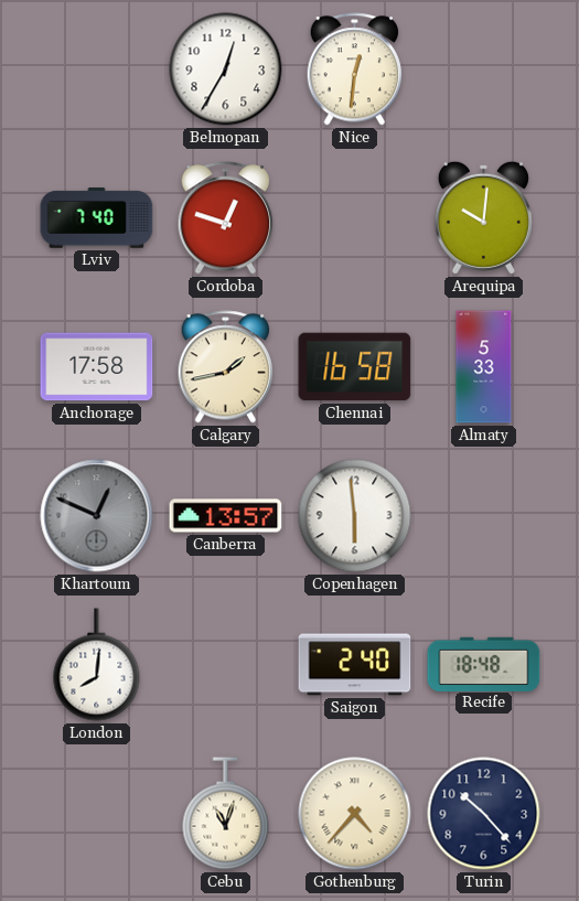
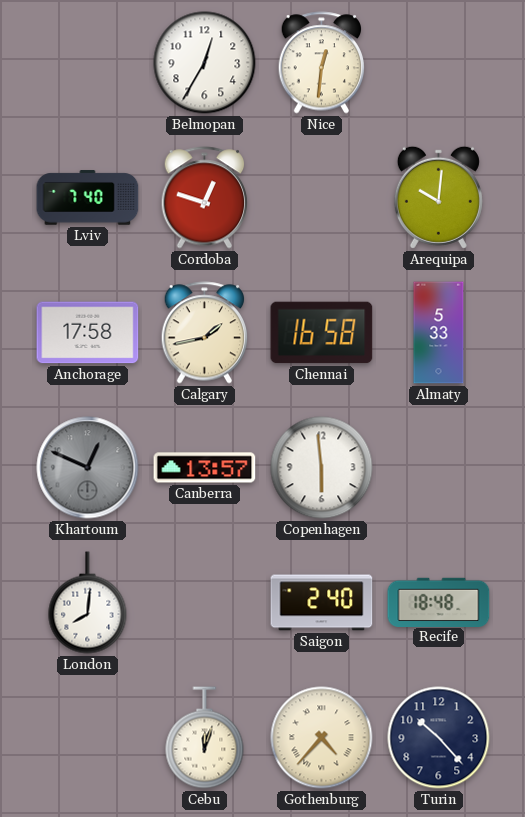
Cebu: 11:03 -> 12:03 (205, 738)
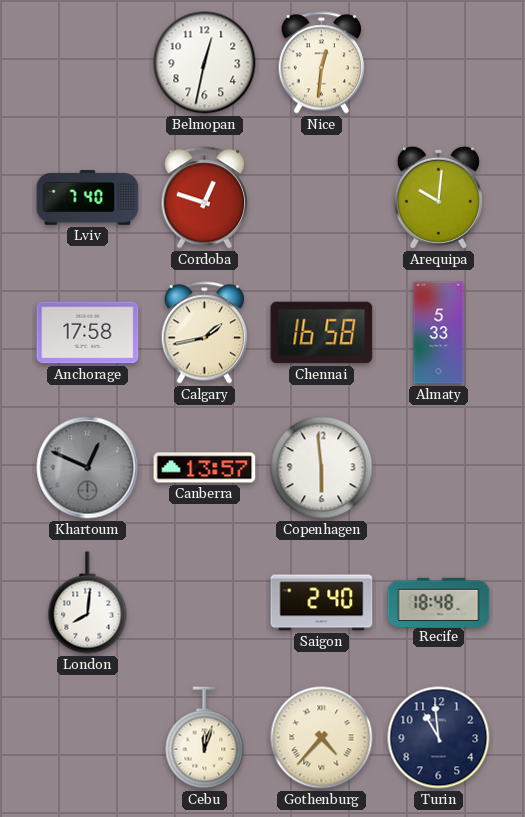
Belmopan: 12:35 -> 12:32 (205, 63)
Turin: 10:23 -> 10:59 (439, 738)
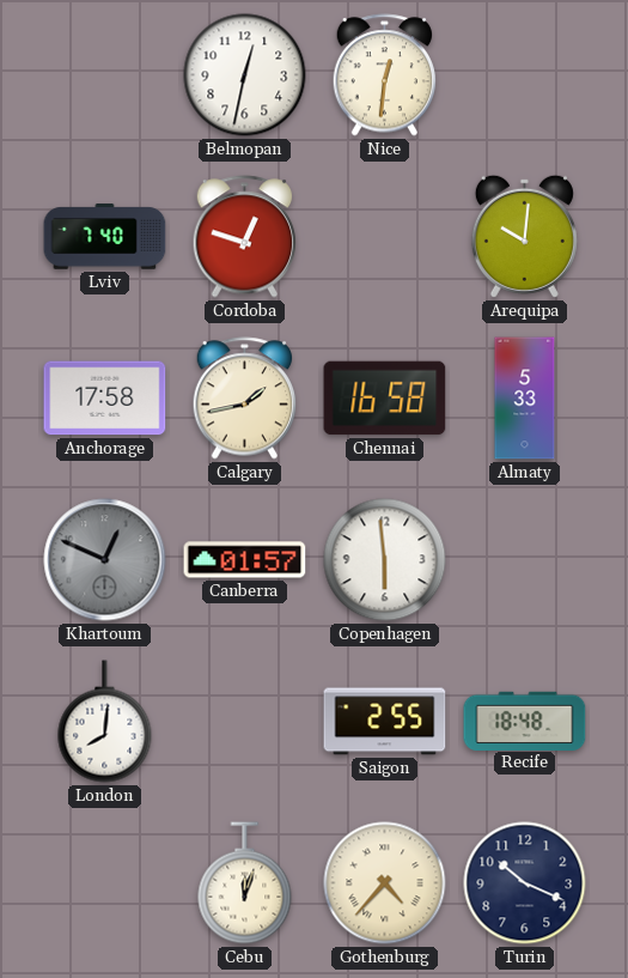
Canberra: 13:57 -> 01:57 (245, 560)
Saigon: 2:40 -> 2:55 (385, 722)
Turin: 10:59 -> 10:19 (525, 883)
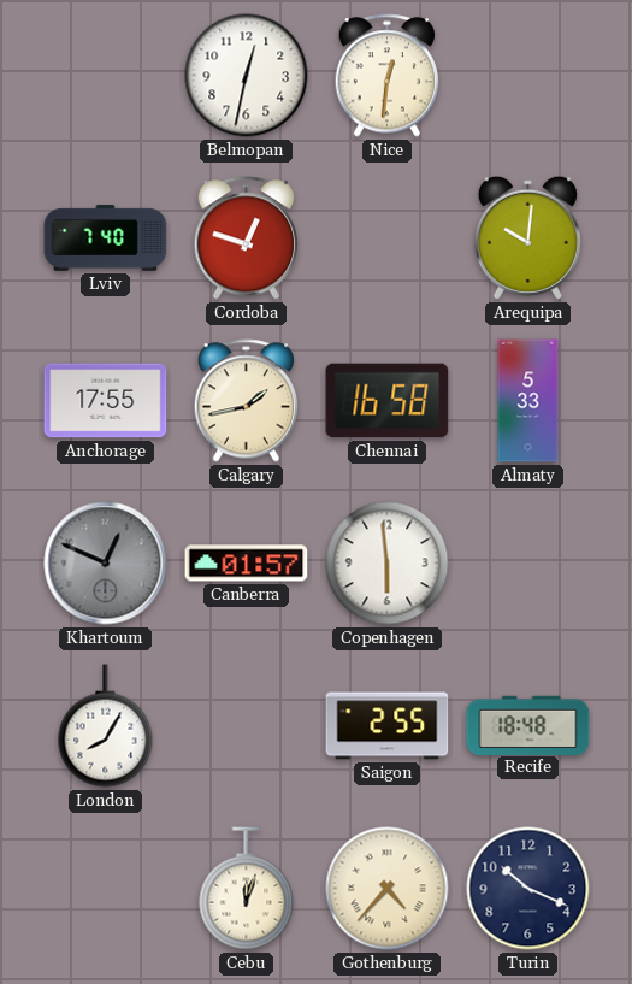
Anchorage: 17:58 -> 17:55 (106, 401)
London: 8:01 -> 8:05 (106, 726)
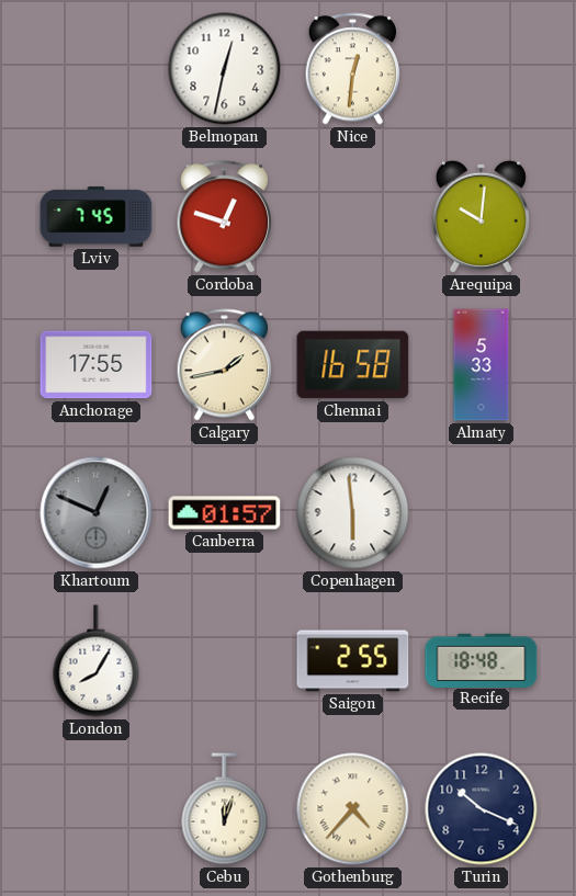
Lviv: 7:40 -> 7:45 (97, 217)
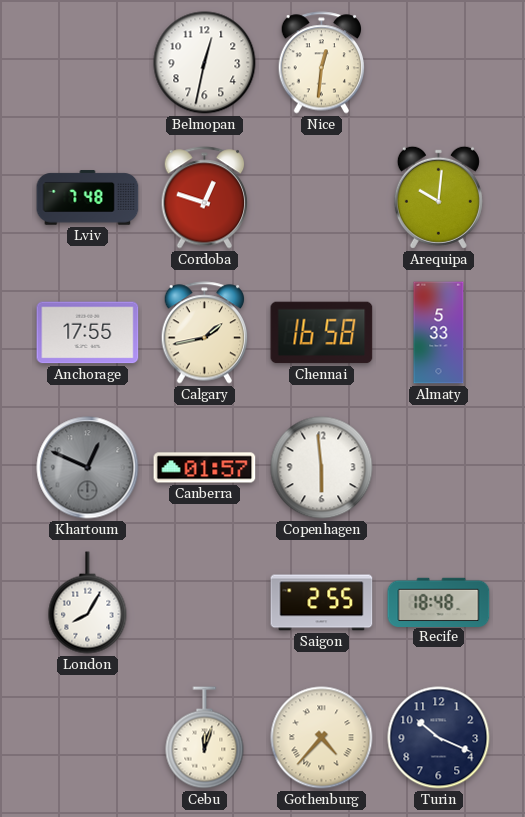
Lviv: 7:45 -> 7:48 (88, 198)
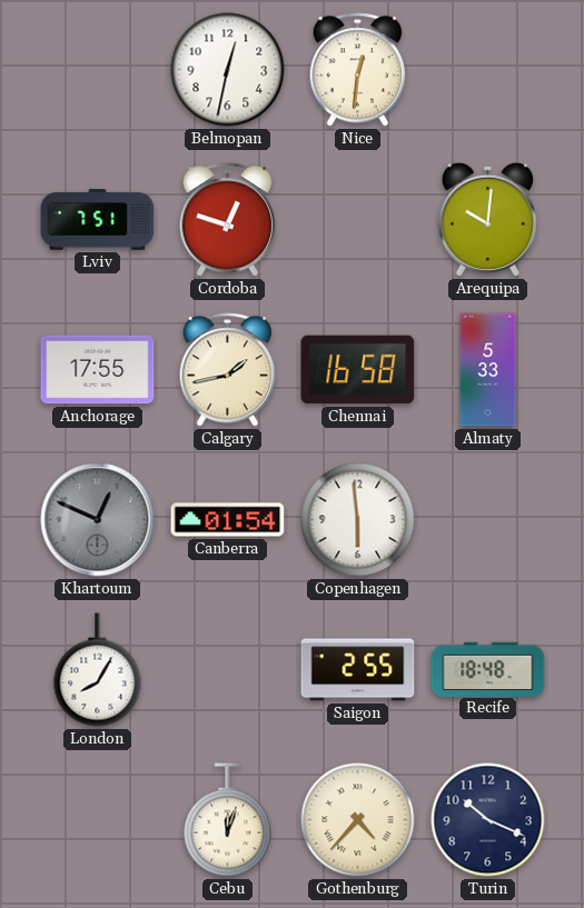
Lviv: 7:48 -> 7:51 (98, 220)
Canberra: 01:57 -> 01:54 (228, 520)
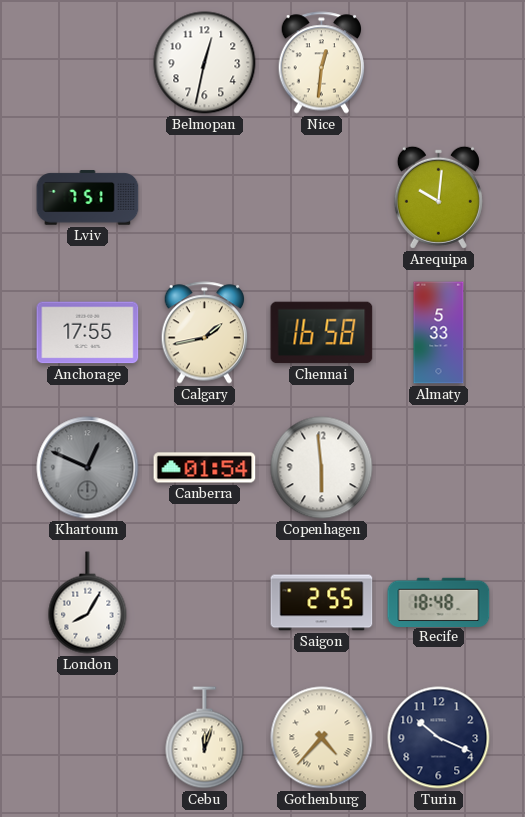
Cordoba: 12:48 -> none (228, 220)
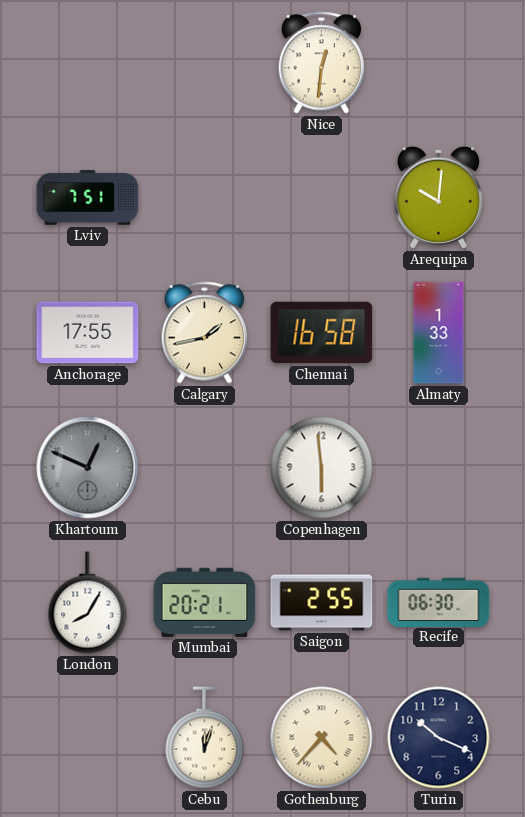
Belmopan: 12:32 -> none (205, 63)
Almaty: 5:33 -> 1:33 (439, 333)
Canberra: 01:54 -> none (205, 468)
Mumbai: none -> 20:21 (205, 602)
Recife: 18:48 -> 06:30 (439, 602)
